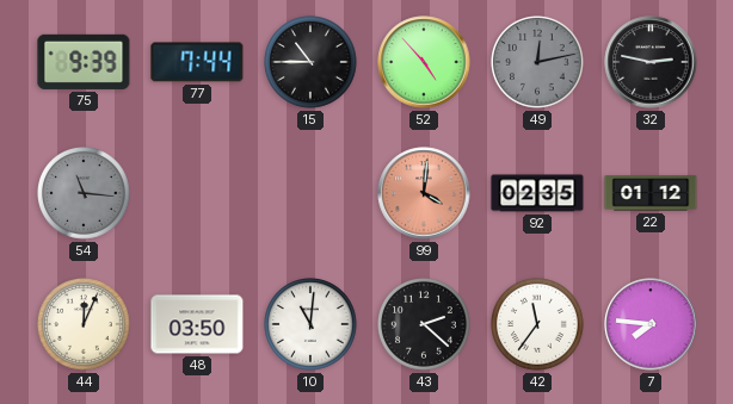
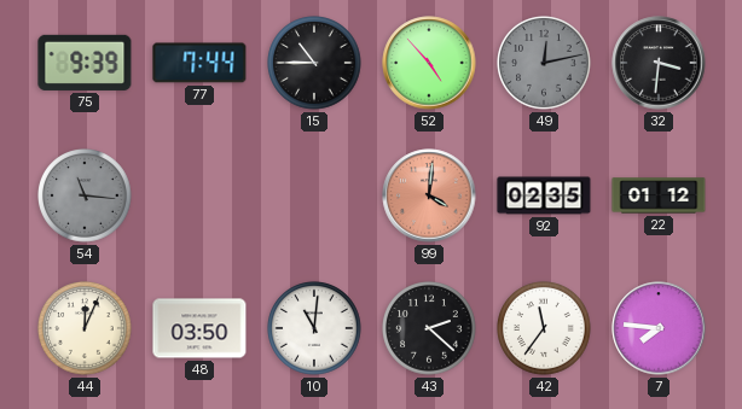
32: 2:47 -> 3:31 (659, 63)
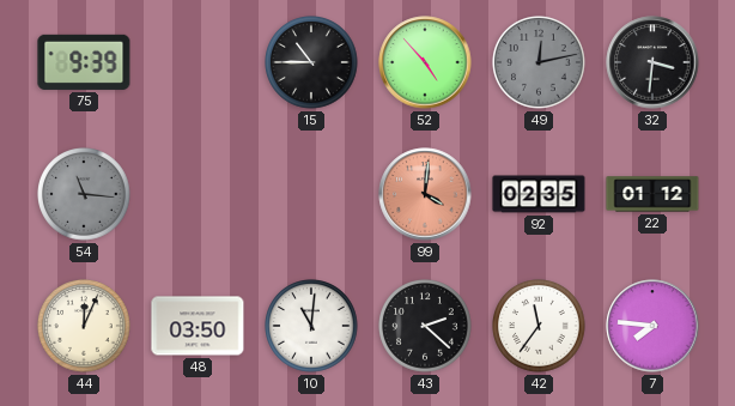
77: 7:44 -> none (199, 63)
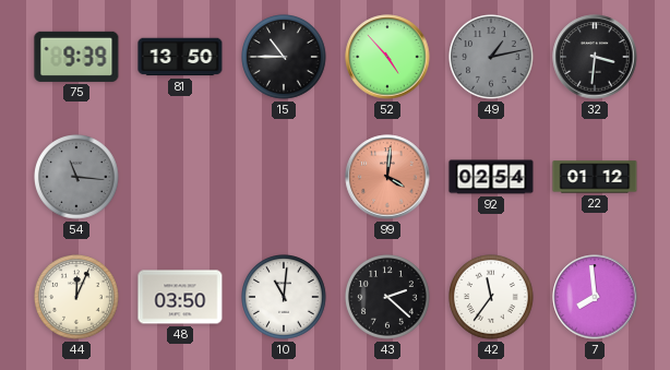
81: none -> 13:50 (180, 57)
49: 12:13 -> 1:13 (491, 57)
92: 02:35 -> 02:54 (491, 177)
7: 7:46 -> 7:59 (595, 297)
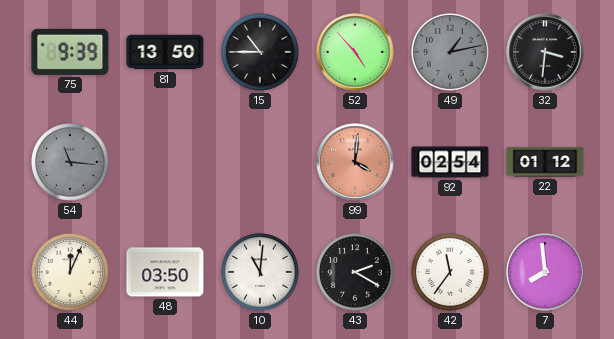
43: 2:22 -> 2:20 (355, 272)
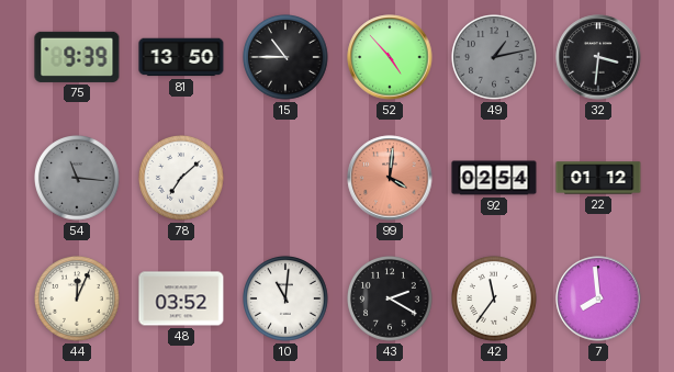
78: none -> 7:08 (181, 178)
48: 03:50 -> 03:52 (181, 298)
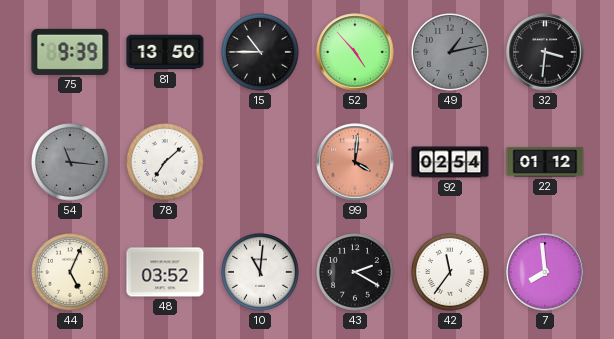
44: 12:04 -> 5:04 (70, 272)
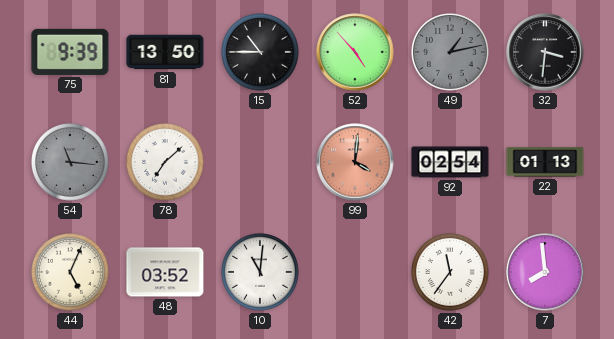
22: 01:12 -> 01:13 (545, 162)
43: 2:20 -> none (355, 272)
